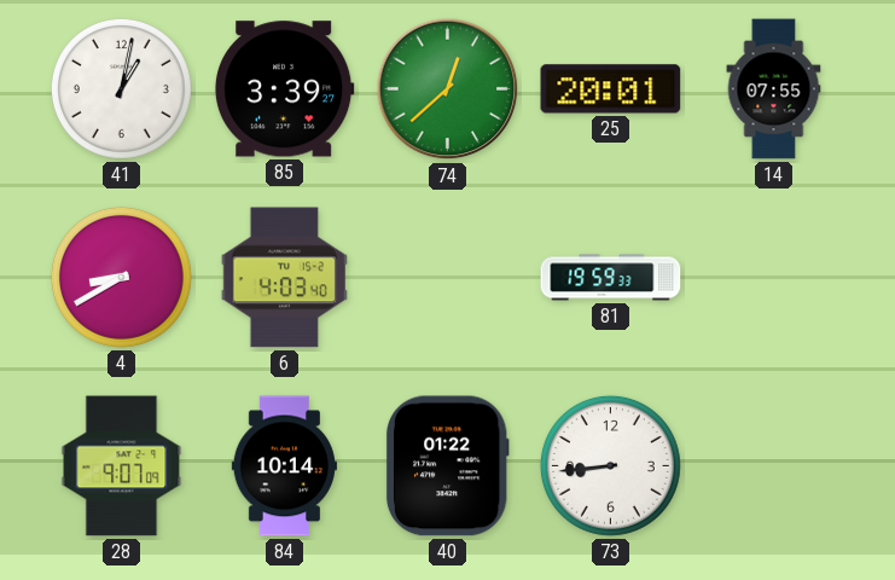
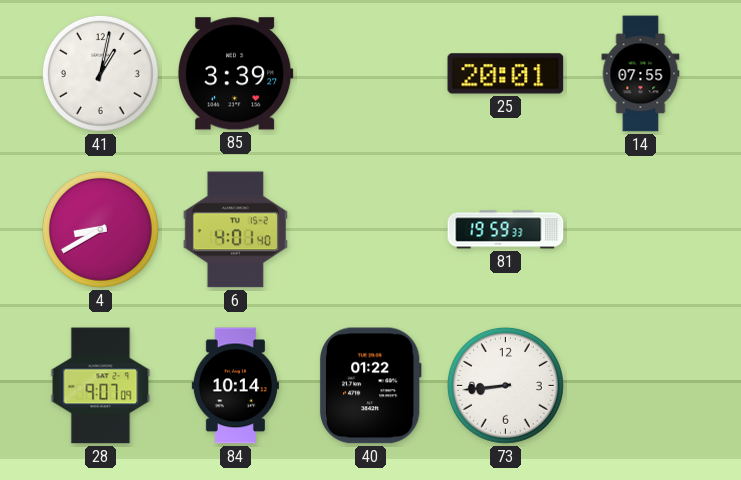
74: 12:38 -> none (448, 89)
6: 4:03 -> 4:01 (235, 230)
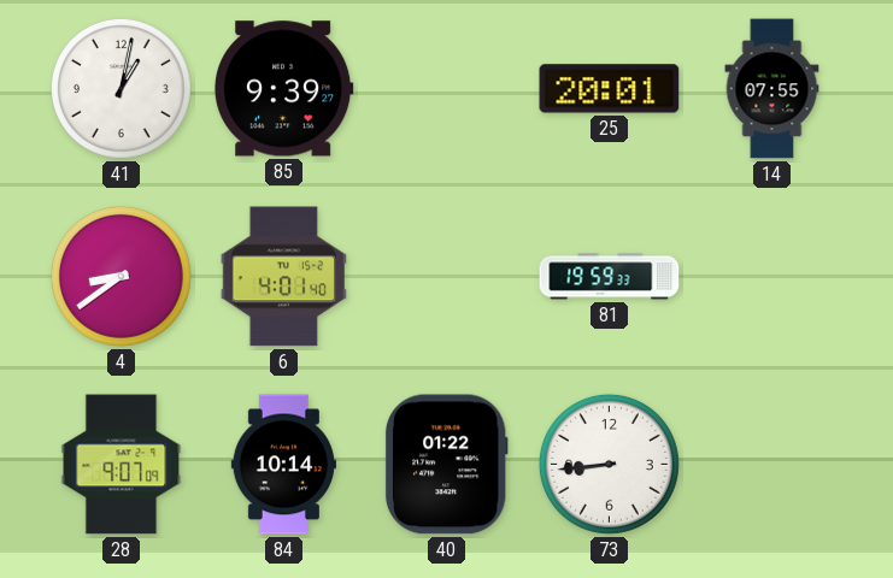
85: 3:39 -> 9:39 (283, 89)
4: 8:40 -> 8:39 (121, 276)
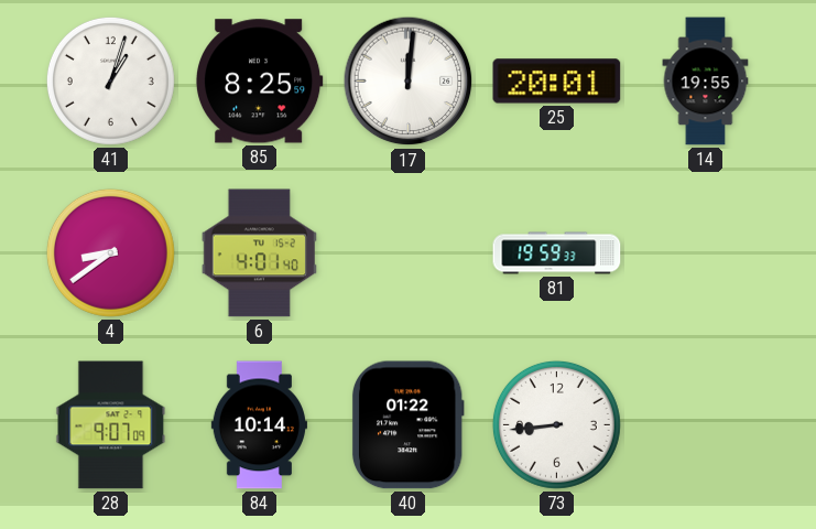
41: 1:02 -> 1:03 (110, 80)
85: 9:39 -> 8:25 (259, 82)
17: none -> 12:01 (409, 82)
14: 07:55 -> 19:55 (706, 82)
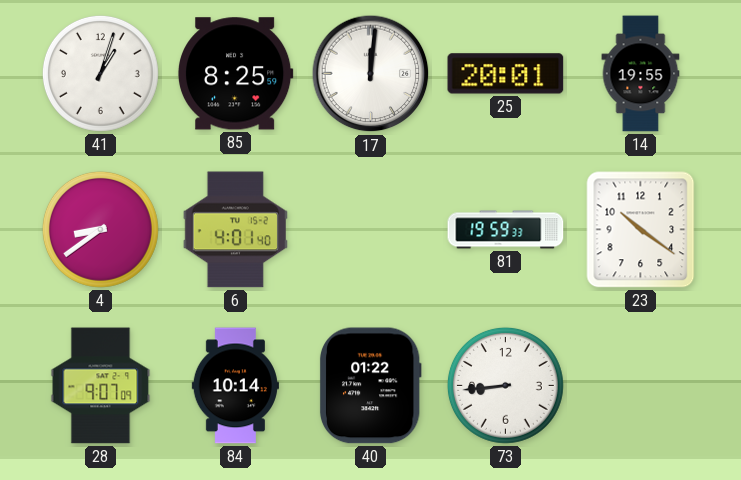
23: none -> 10:21 (641, 230)
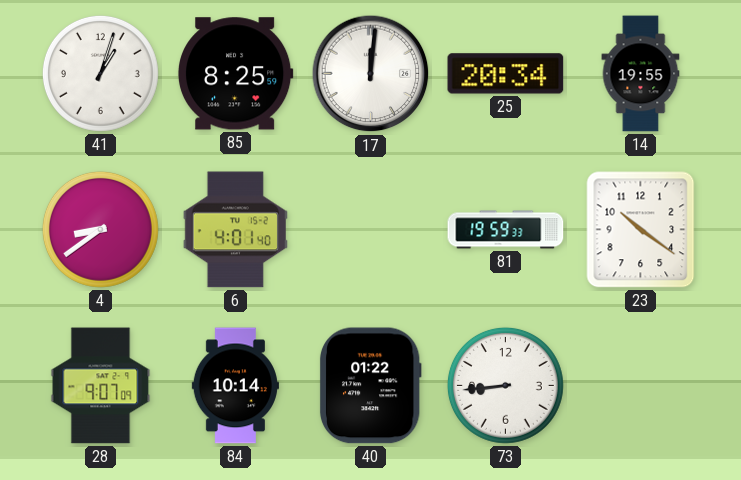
25: 20:01 -> 20:34 (506, 74)
